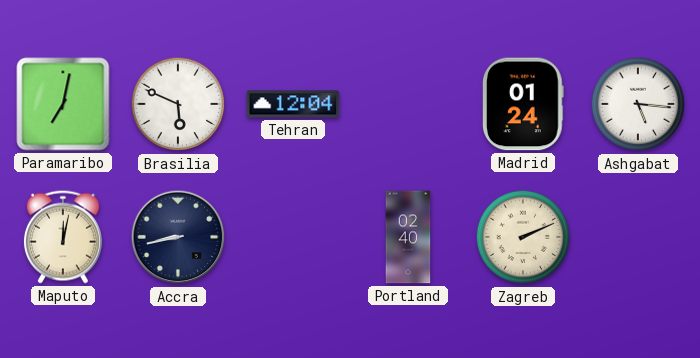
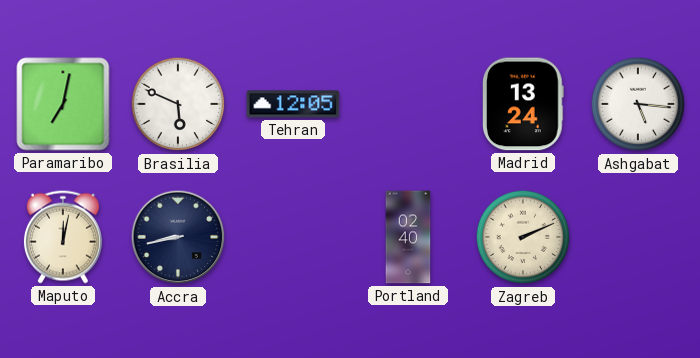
Tehran: 12:04 -> 12:05 (293, 104)
Madrid: 01:24 -> 13:24 (523, 104)
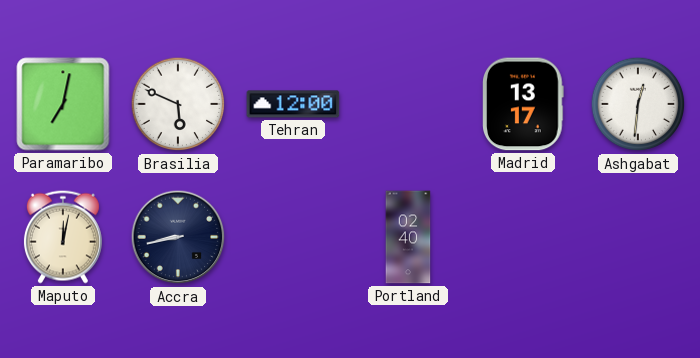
Tehran: 12:05 -> 12:00 (293, 104)
Madrid: 13:24 -> 13:17 (523, 104)
Ashgabat: 5:16 -> 12:31 (638, 104)
Zagreb: 2:11 -> none (523, 237)
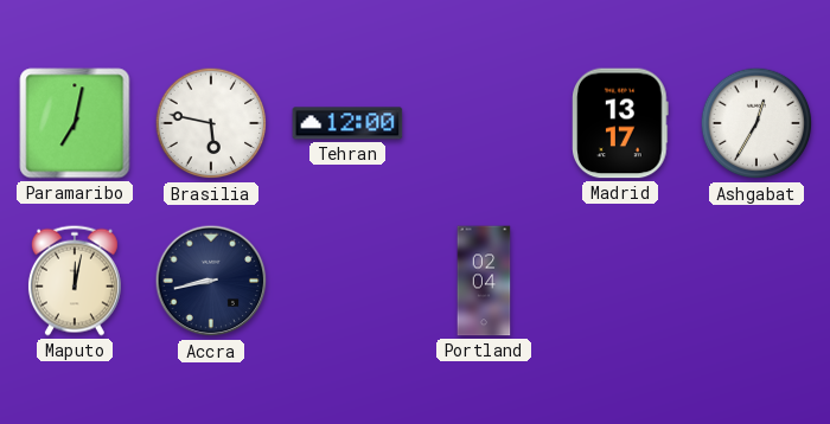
Brasilia: 5:49 -> 5:47 (211, 123)
Ashgabat: 12:31 -> 12:35 (756, 123)
Portland: 02:40 -> 02:04 (484, 281)
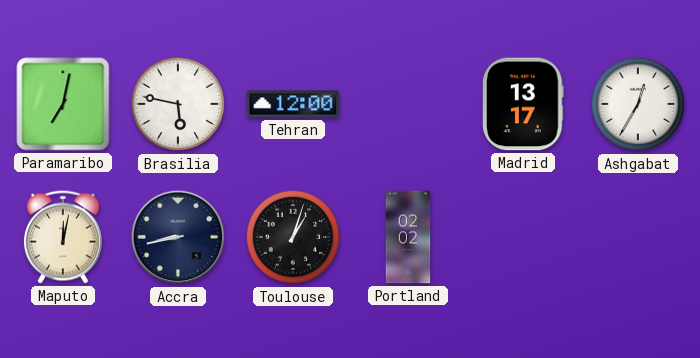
Toulouse: none -> 1:03 (293, 237)
Portland: 02:04 -> 02:02 (408, 237)
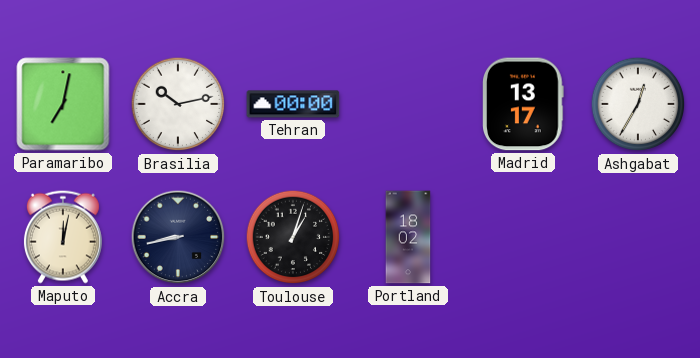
Brasilia: 5:47 -> 10:13 (178, 104)
Tehran: 12:00 -> 00:00 (293, 104)
Portland: 02:02 -> 18:02 (408, 237)
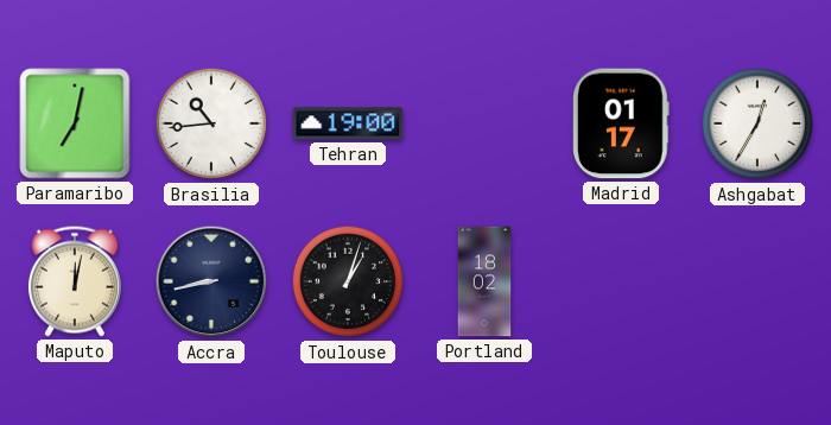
Brasilia: 10:13 -> 10:44 (211, 123)
Tehran: 00:00 -> 19:00 (348, 123)
Madrid: 13:17 -> 01:17 (621, 123)
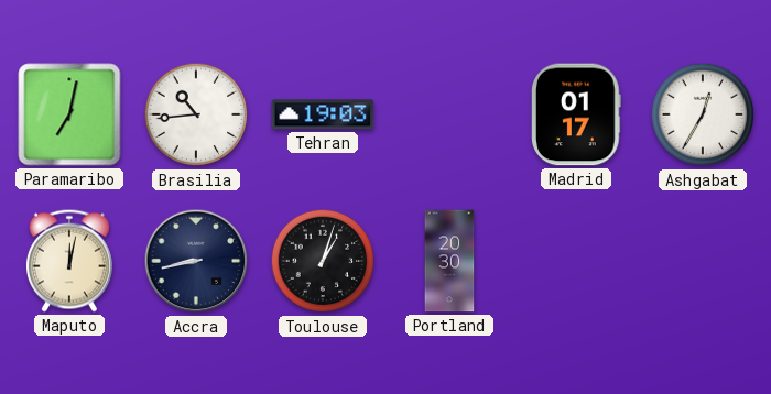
Tehran: 19:00 -> 19:03 (323, 114)
Portland: 18:02 -> 20:30 (449, 261)
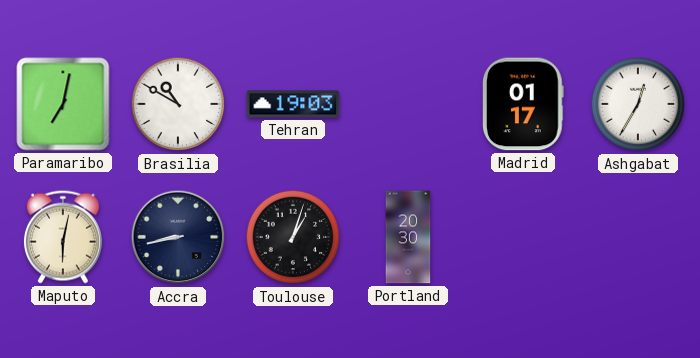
Brasilia: 10:44 -> 10:50 (178, 104)
Maputo: 12:02 -> 6:02 (63, 237)
